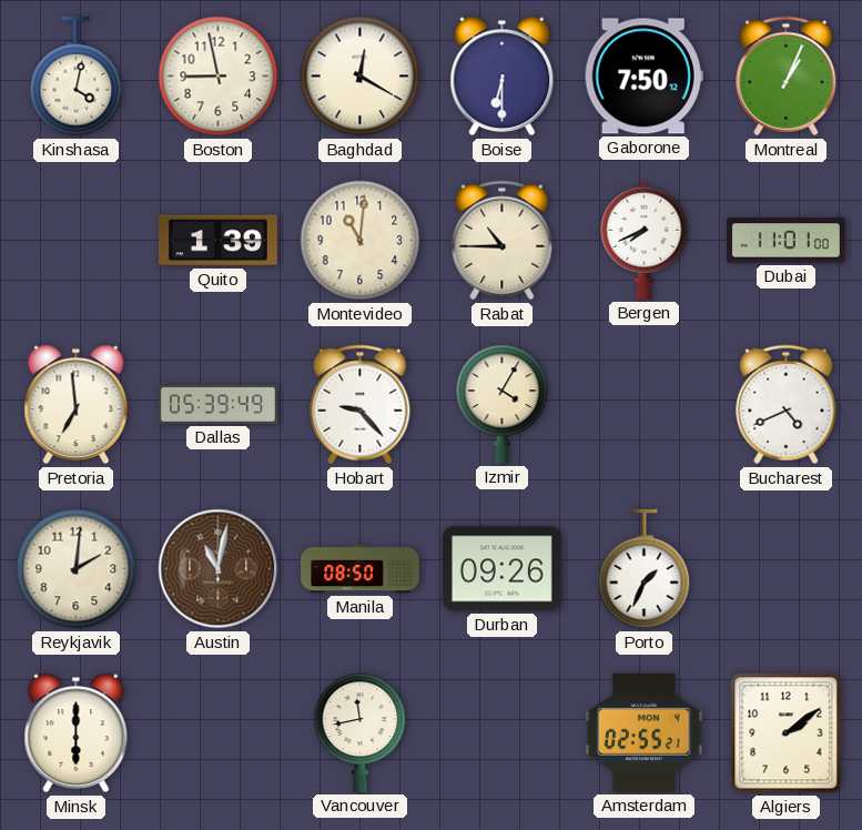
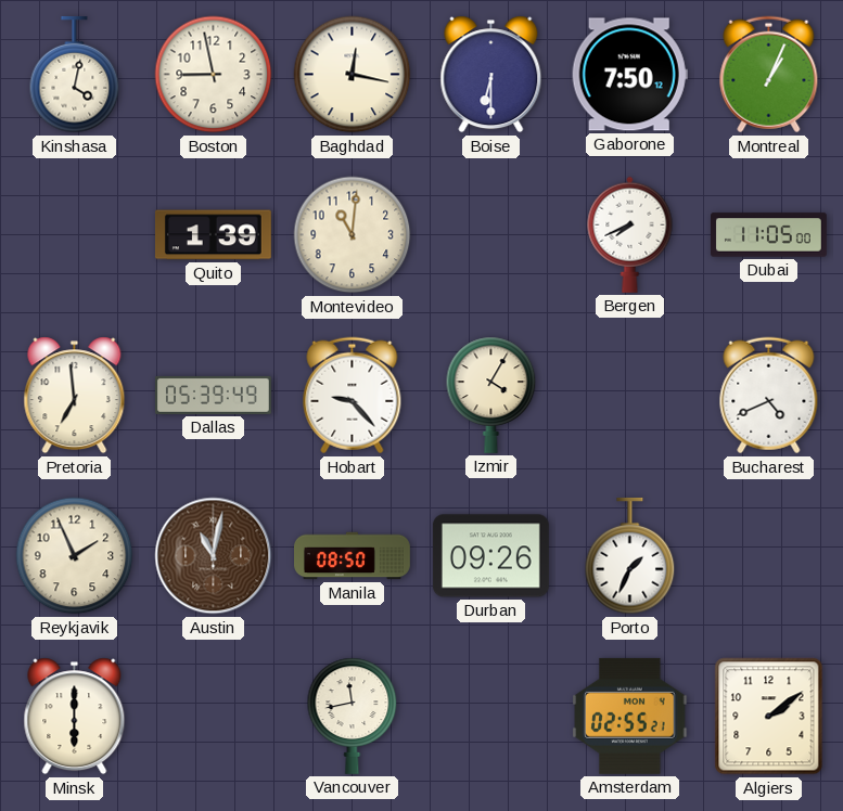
Baghdad: 12:20 -> 12:17 (353, 75)
Rabat: 10:45 -> none (503, 241)
Dubai: 11:01 -> 11:05 (769, 235)
Reykjavik: 2:01 -> 1:56 (75, 556)
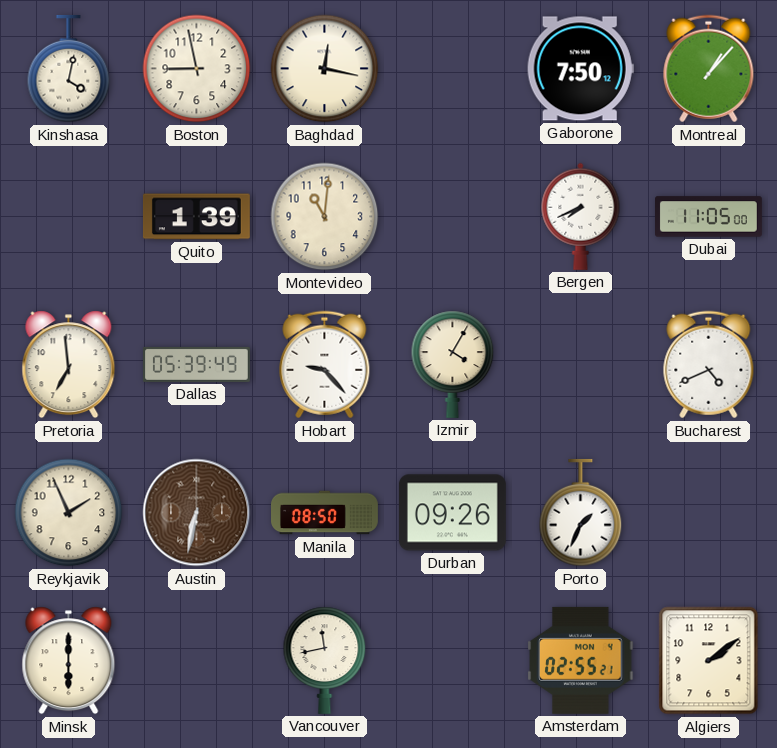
Boise: 6:30 -> none (491, 75)
Montreal: 1:04 -> 1:07 (709, 69)
Austin: 11:02 -> 6:32 (197, 513)
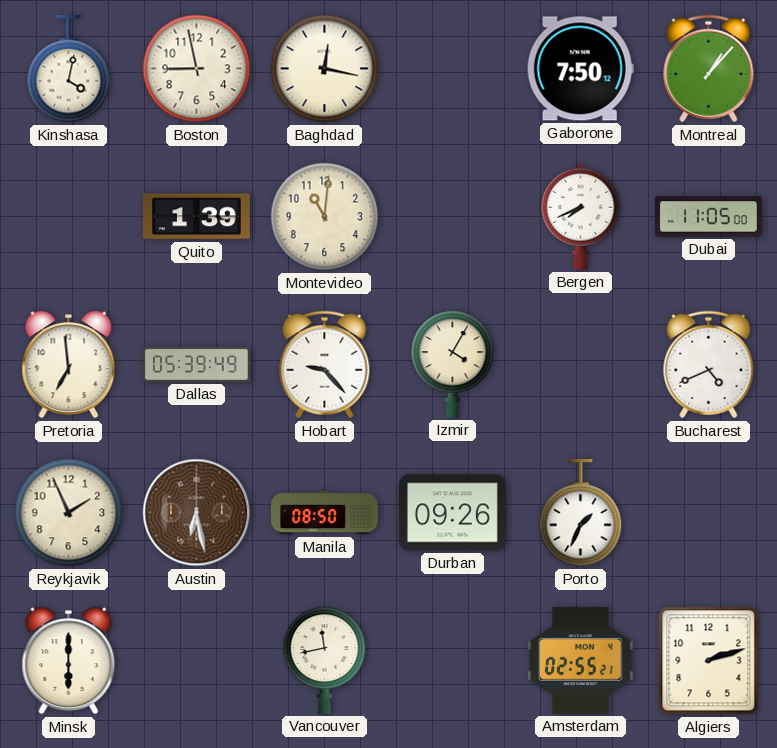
Austin: 6:32 -> 6:28 (197, 513)
Algiers: 2:09 -> 2:12 (709, 661)
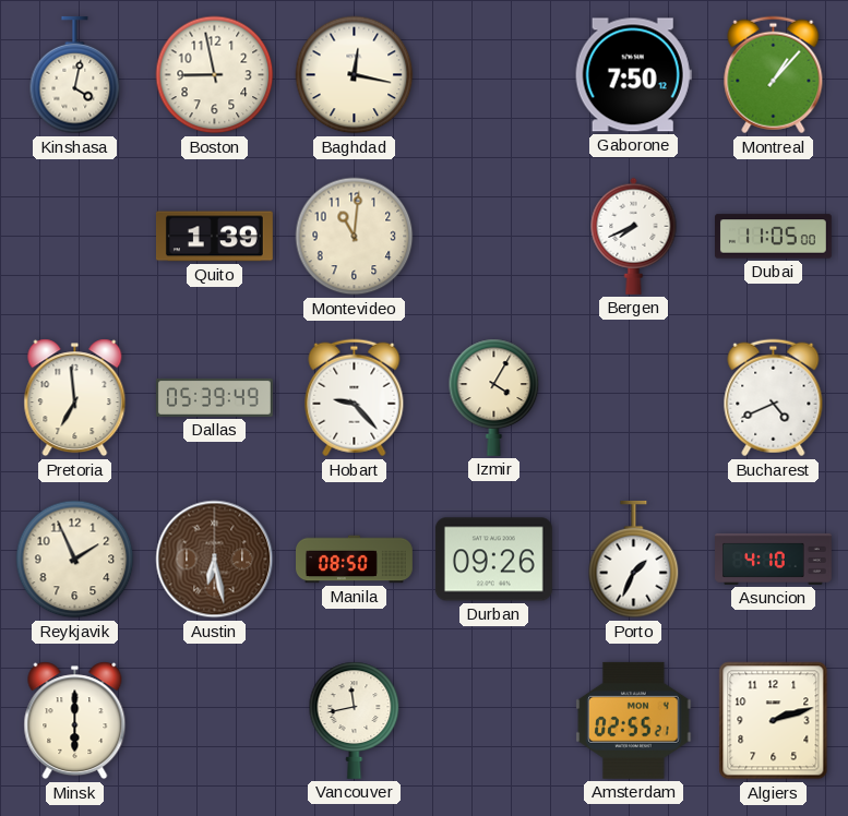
Asuncion: none -> 4:10 (774, 559)
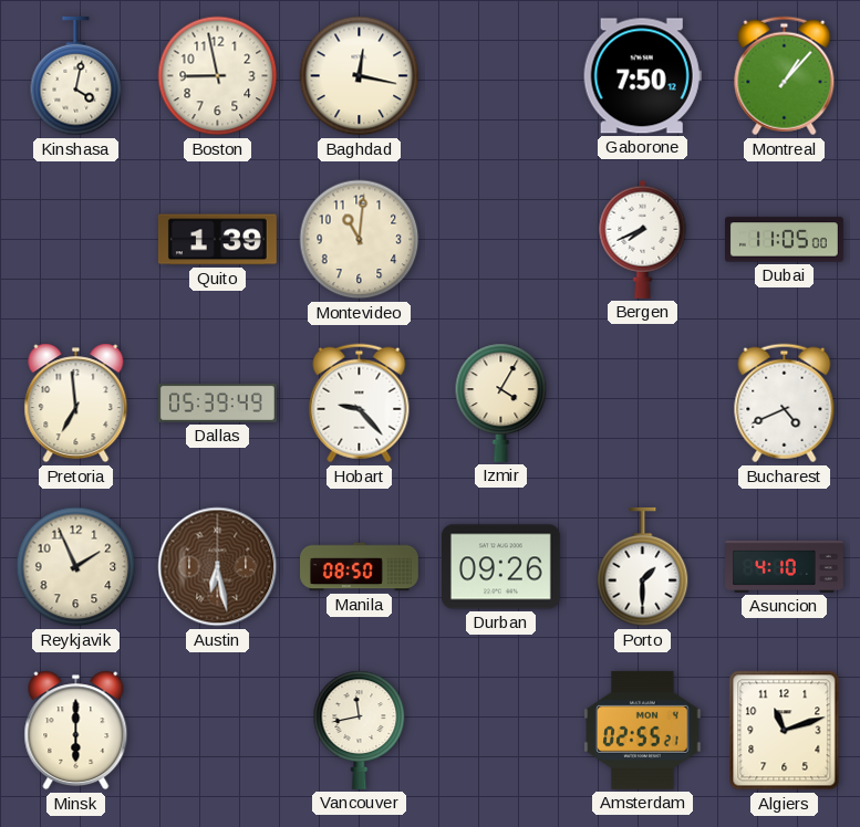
Porto: 1:34 -> 1:30 (643, 567)
Algiers: 2:12 -> 11:12 (785, 731)
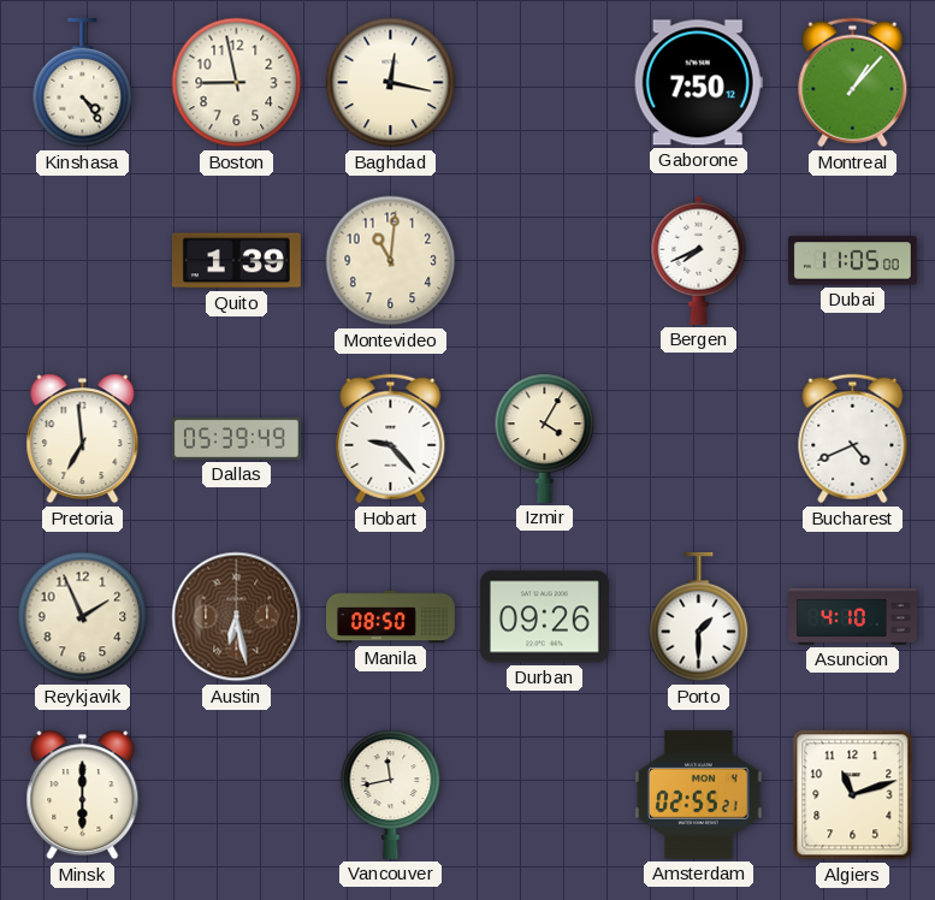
Kinshasa: 4:02 -> 4:24 (83, 83)
